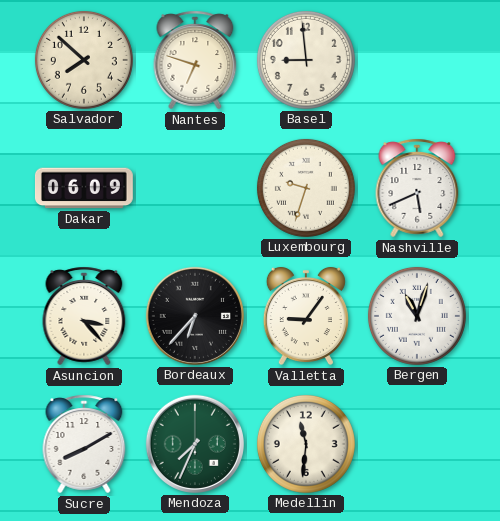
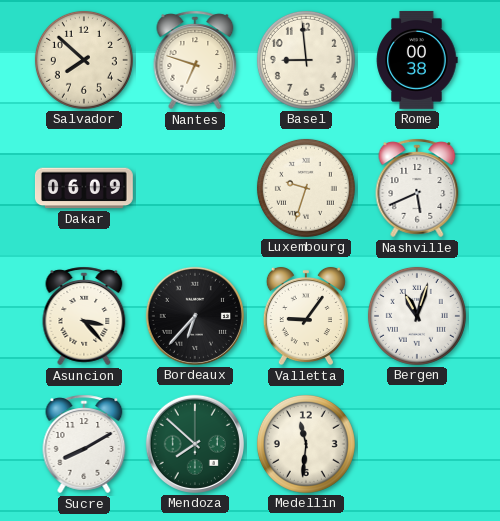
Rome: none -> 00:38 (417, 60)
Mendoza: 7:34 -> 7:52 (195, 444)
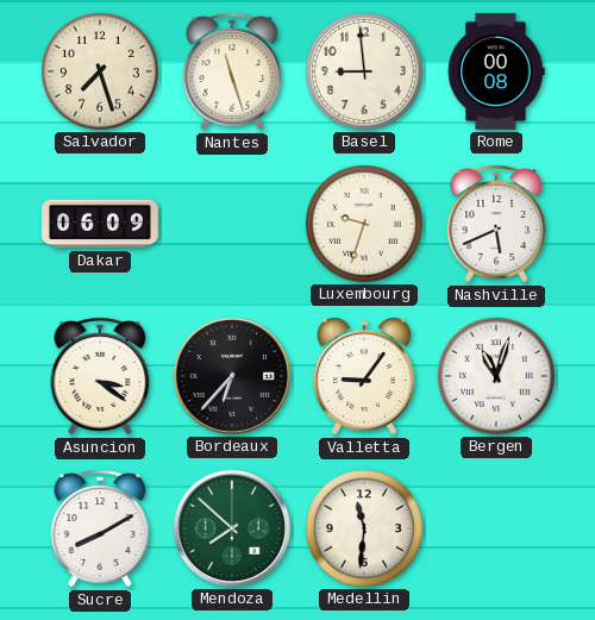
Salvador: 7:52 -> 7:27 (100, 71)
Nantes: 6:48 -> 11:27 (232, 71)
Rome: 00:38 -> 00:08 (496, 71)
Asuncion: 3:23 -> 3:21 (100, 376)
